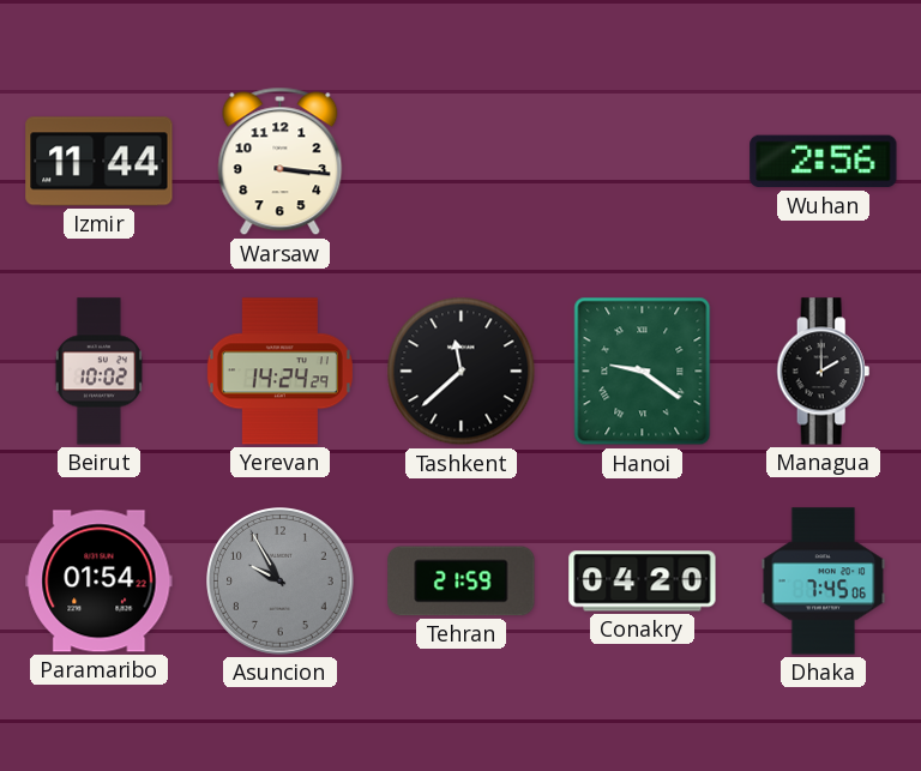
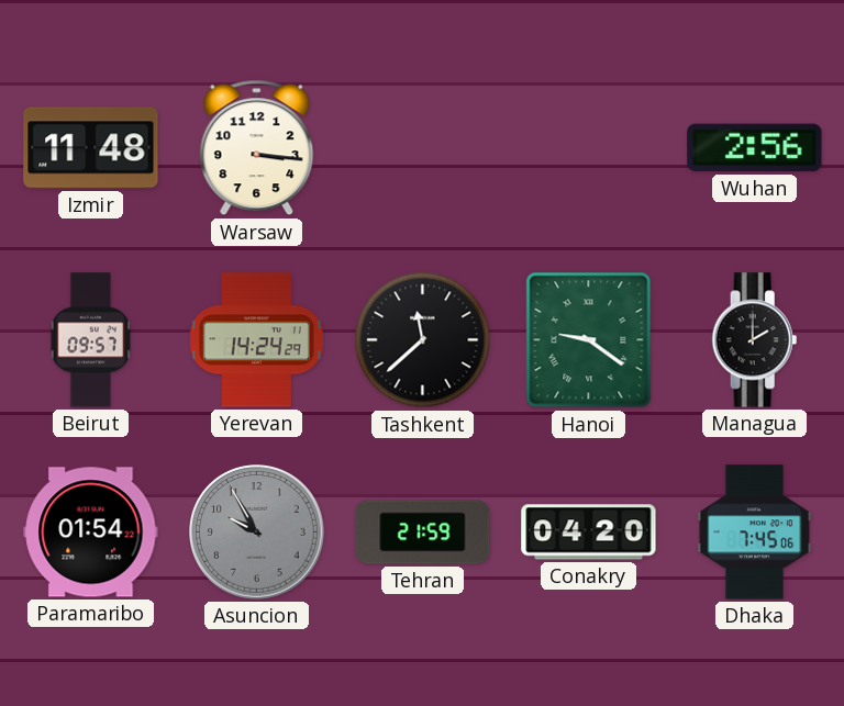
Izmir: 11:44 -> 11:48 (91, 148)
Beirut: 10:02 -> 09:57 (90, 340)
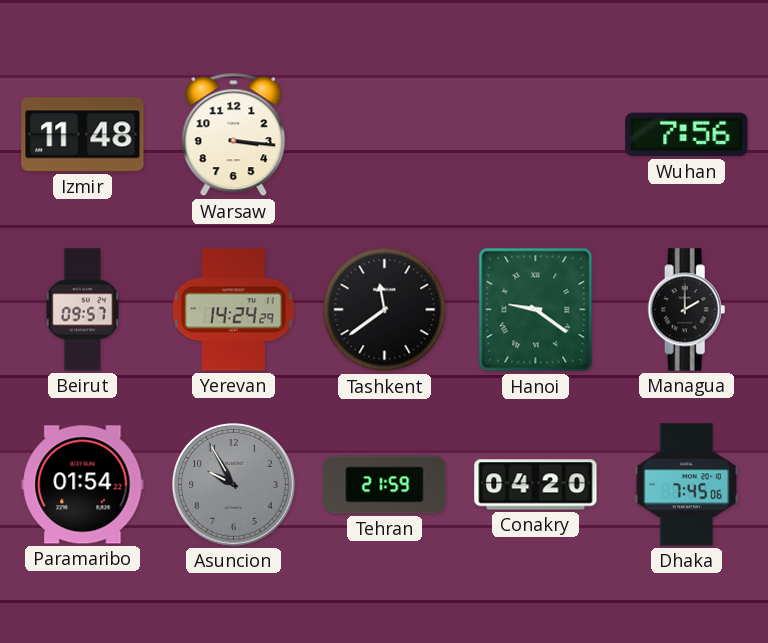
Wuhan: 2:56 -> 7:56 (687, 135)
Tashkent: 11:38 -> 11:39 (385, 310)
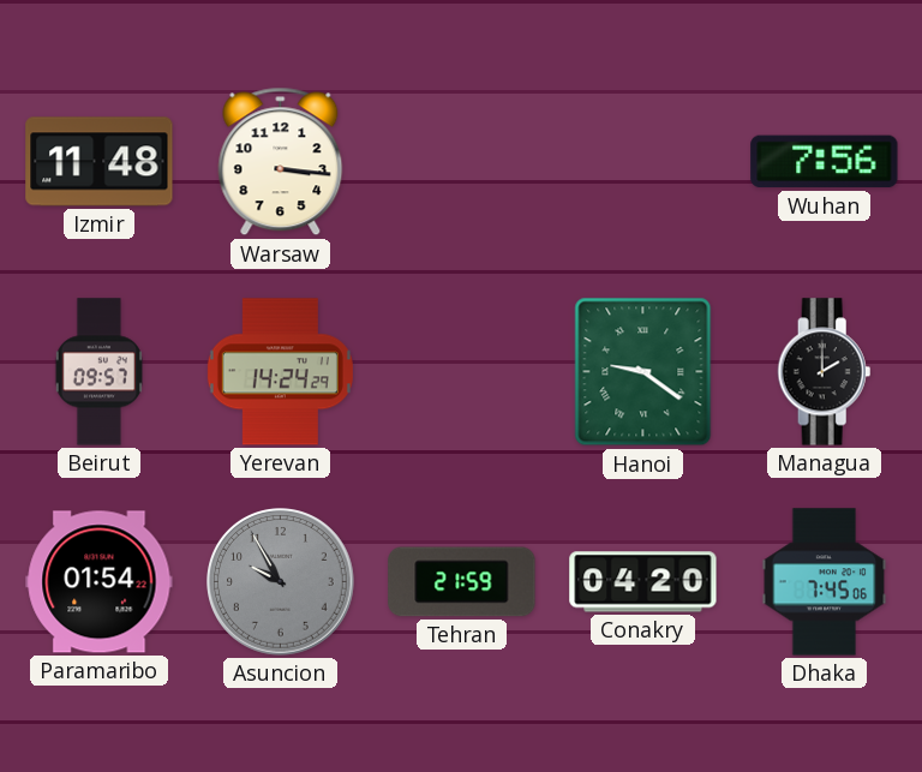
Tashkent: 11:39 -> none (385, 310)
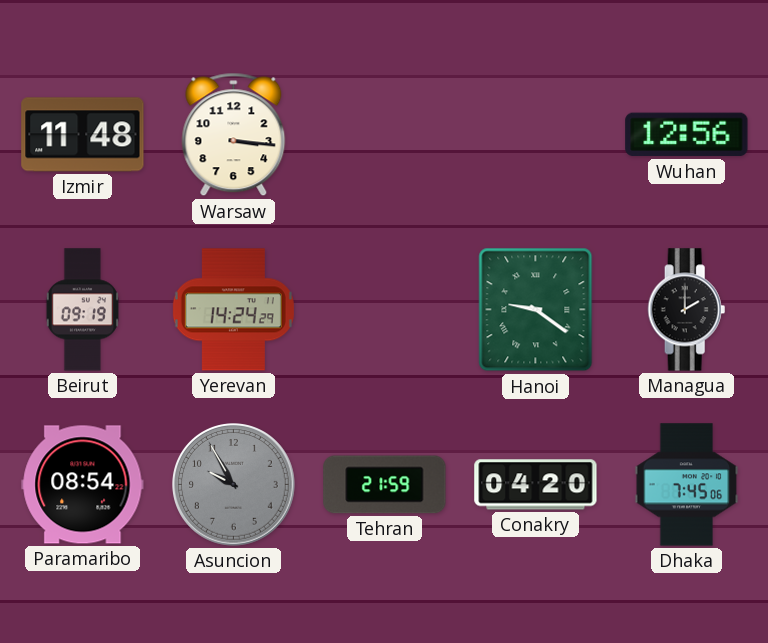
Wuhan: 7:56 -> 12:56 (687, 135)
Beirut: 09:57 -> 09:19 (82, 310)
Paramaribo: 01:54 -> 08:54 (83, 485)
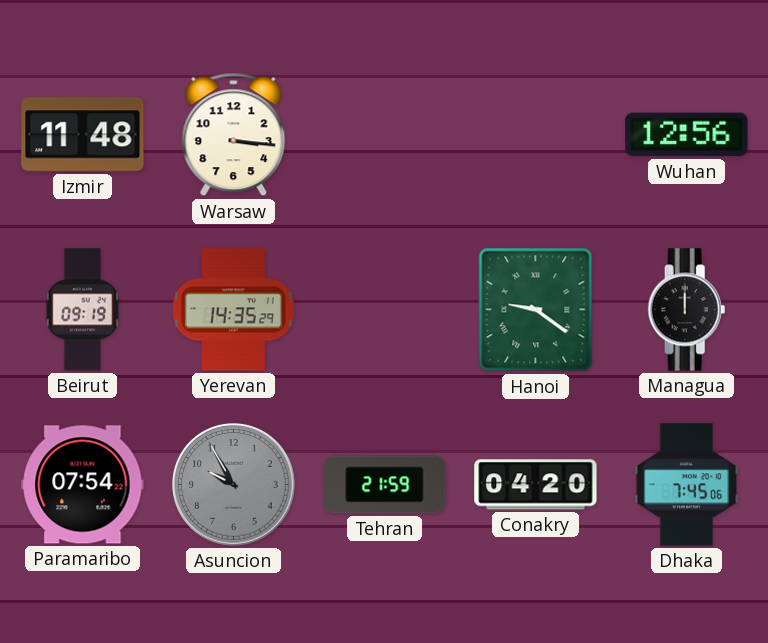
Yerevan: 14:24 -> 14:35 (233, 310)
Managua: 2:00 -> 12:00 (687, 310)
Paramaribo: 08:54 -> 07:54 (83, 485)
